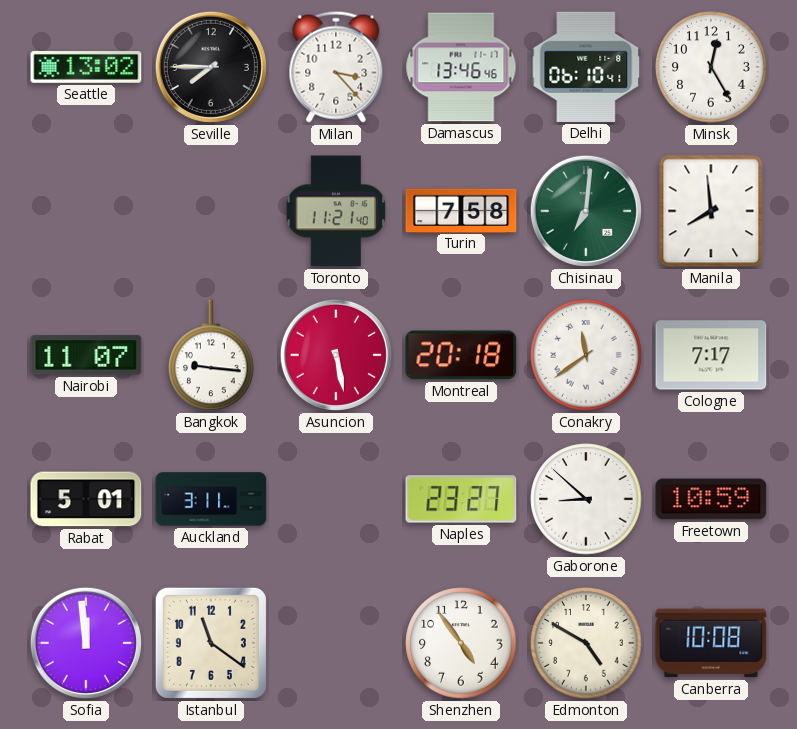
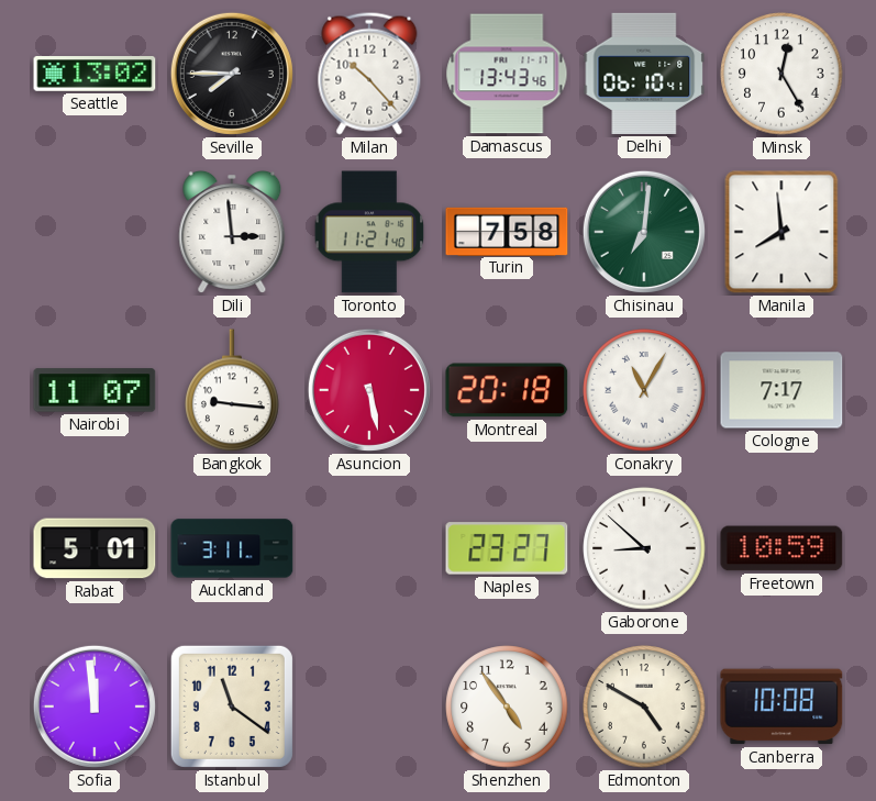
Milan: 3:23 -> 10:23 (369, 74)
Damascus: 13:46 -> 13:43 (507, 74)
Dili: none -> 2:59 (232, 232)
Conakry: 11:39 -> 11:05 (644, 390)
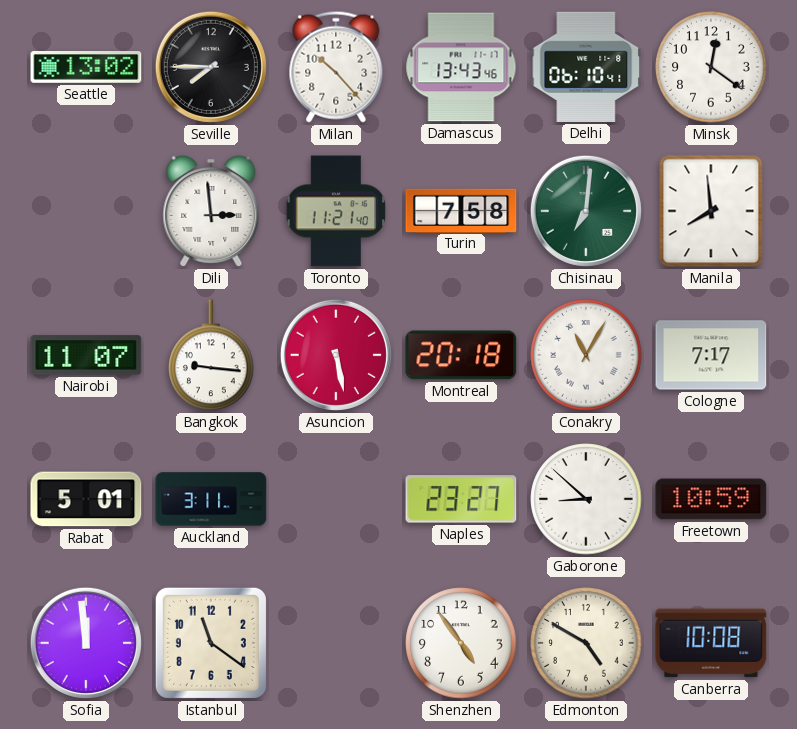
Minsk: 12:25 -> 12:21 (711, 67)
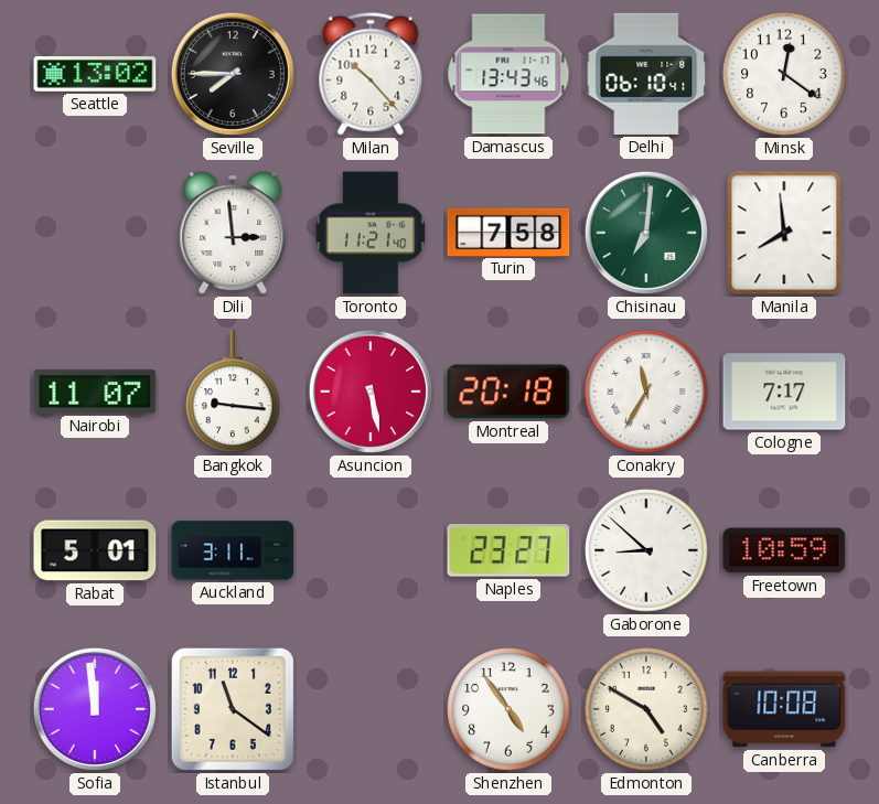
Conakry: 11:05 -> 11:35 (646, 392)
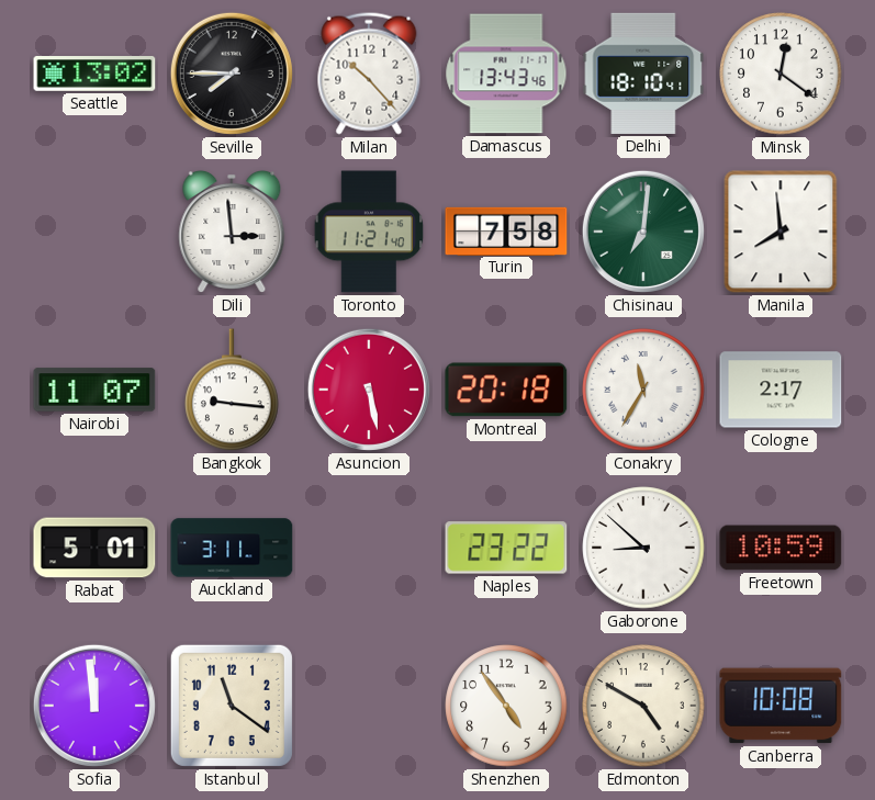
Delhi: 06:10 -> 18:10 (643, 74)
Cologne: 7:17 -> 2:17 (781, 390)
Naples: 23:27 -> 23:22 (506, 548)
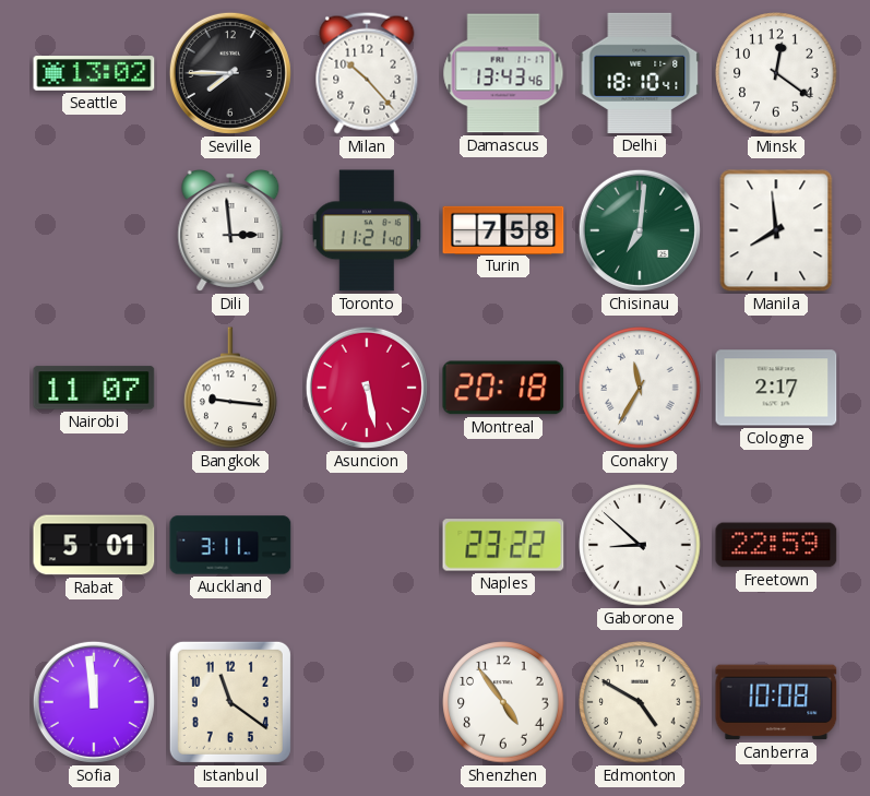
Freetown: 10:59 -> 22:59 (776, 545)
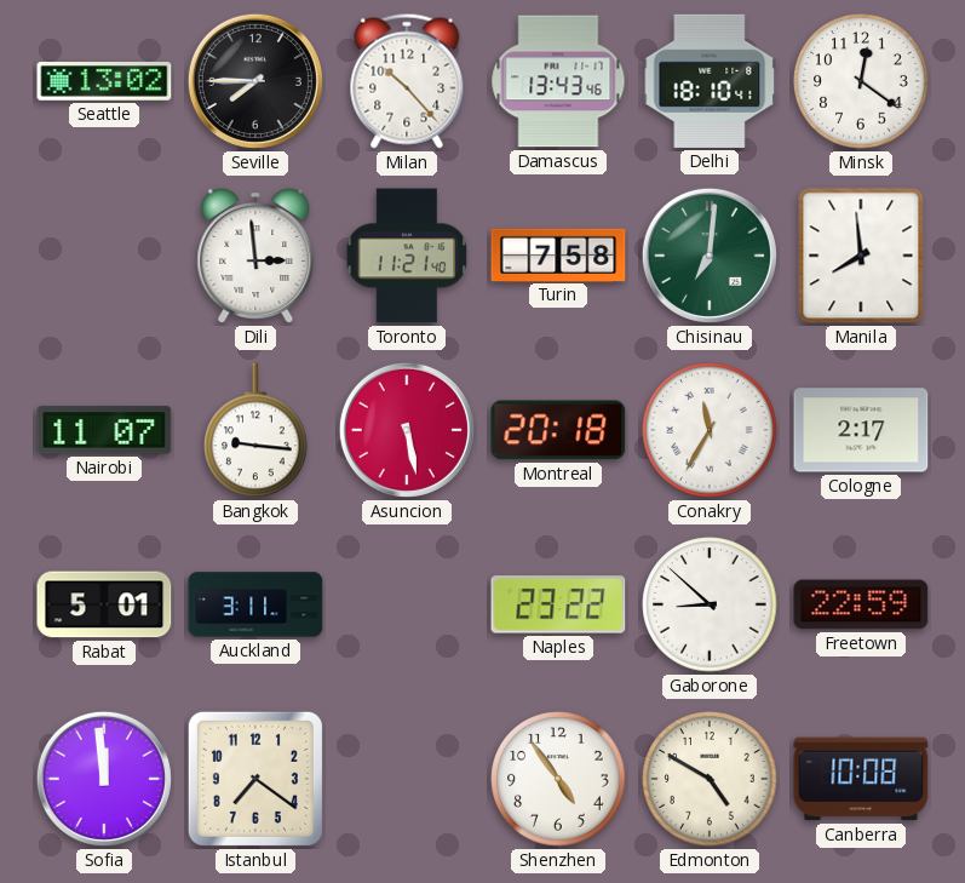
Istanbul: 11:21 -> 7:21 (255, 779)
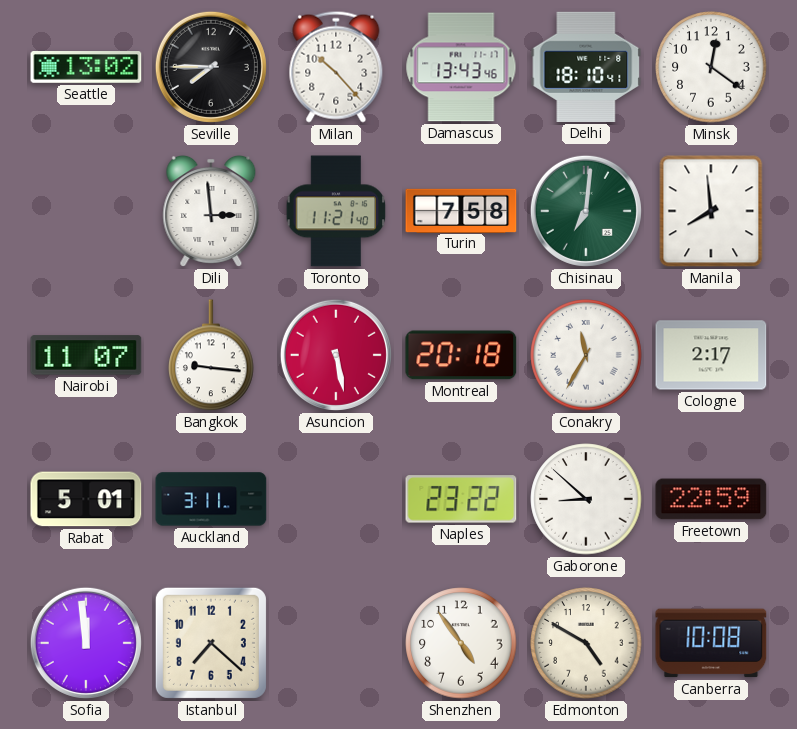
Istanbul: 7:21 -> 7:22 (211, 643)
